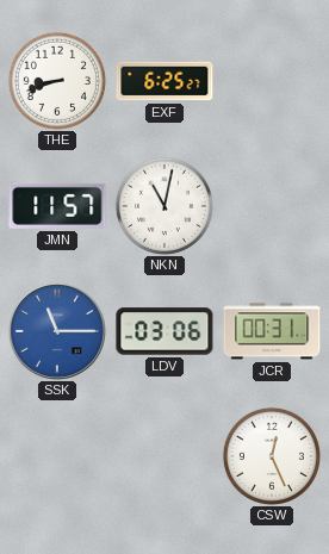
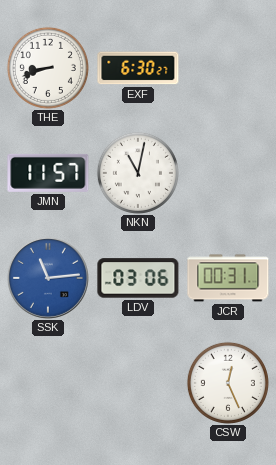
EXF: 6:25 -> 6:30 (138, 68)
SSK: 11:15 -> 11:14 (48, 278)
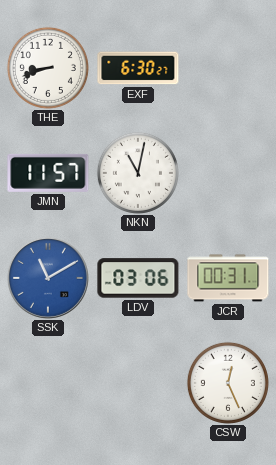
SSK: 11:14 -> 11:10 (48, 278)
